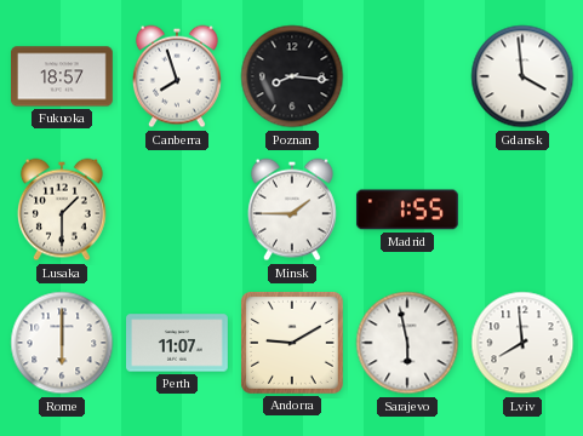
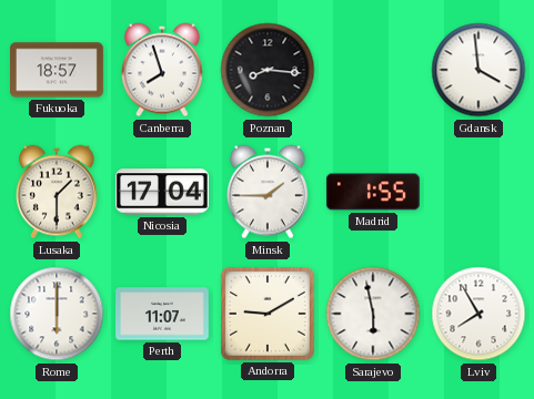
Nicosia: none -> 17:04 (162, 192)
Lviv: 7:59 -> 7:55 (478, 314)
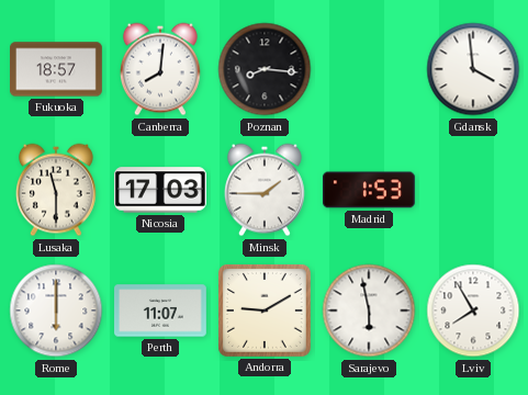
Canberra: 7:57 -> 8:01 (160, 69)
Lusaka: 1:30 -> 11:30 (56, 190)
Nicosia: 17:04 -> 17:03 (160, 190)
Madrid: 1:55 -> 1:53 (369, 190)
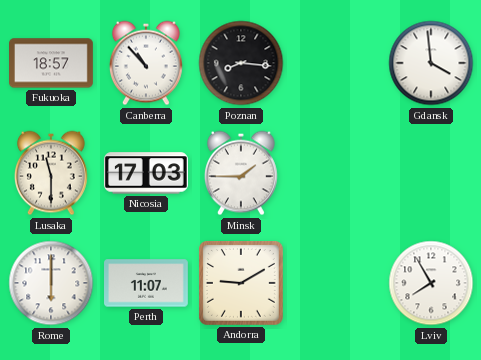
Canberra: 8:01 -> 10:53 (146, 63)
Madrid: 1:53 -> none (369, 190)
Sarajevo: 5:58 -> none (369, 311)
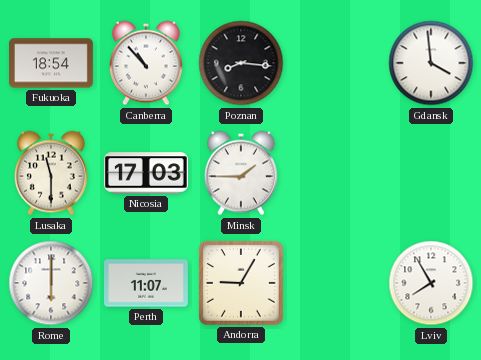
Fukuoka: 18:57 -> 18:54 (52, 63)
Andorra: 9:10 -> 9:05 (241, 283)
